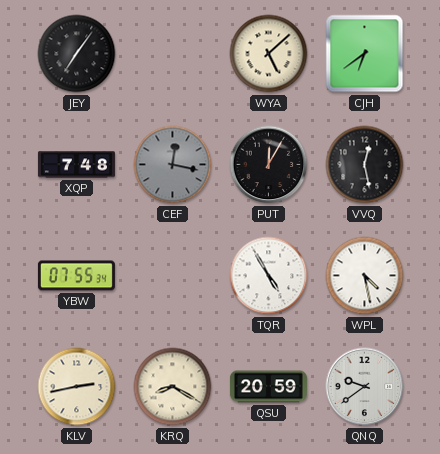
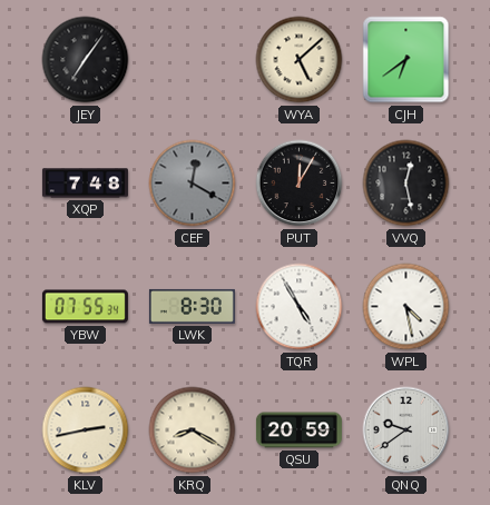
CEF: 12:17 -> 12:20 (193, 184)
LWK: none -> 8:30 (192, 306)
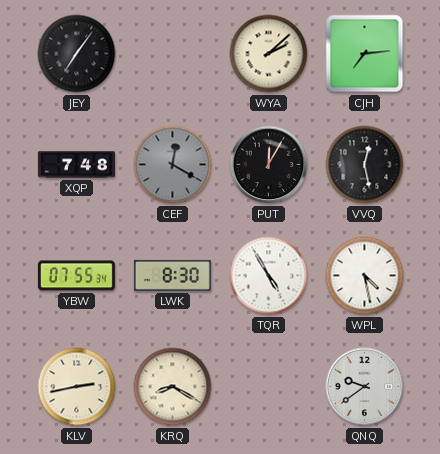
WYA: 5:08 -> 2:08 (269, 54)
CJH: 6:39 -> 7:14 (365, 54)
QSU: 20:59 -> none (298, 430)
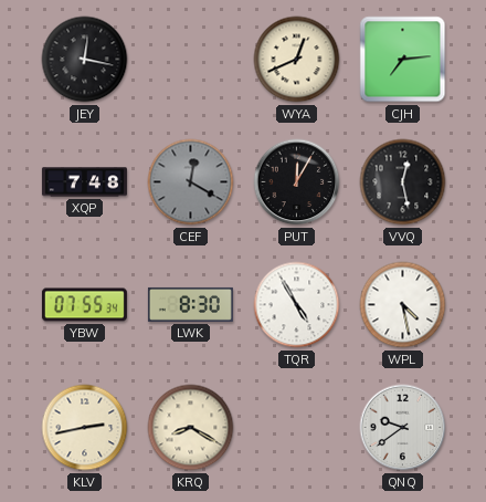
JEY: 7:06 -> 12:17 (85, 60)
WYA: 2:08 -> 12:41 (297, 60)
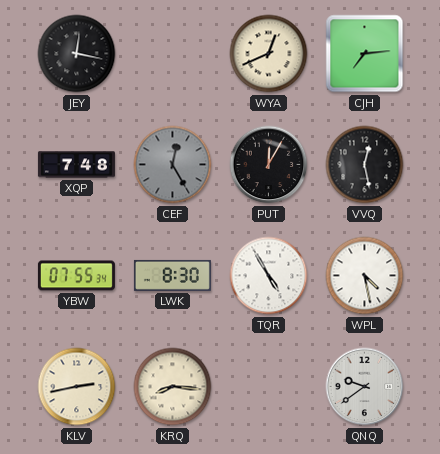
CEF: 12:20 -> 12:25 (173, 165)
KRQ: 8:20 -> 8:16 (173, 387)
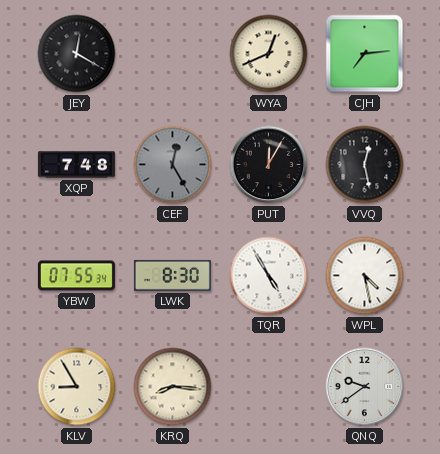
JEY: 12:17 -> 12:20 (77, 54)
KLV: 2:43 -> 8:55 (77, 387)
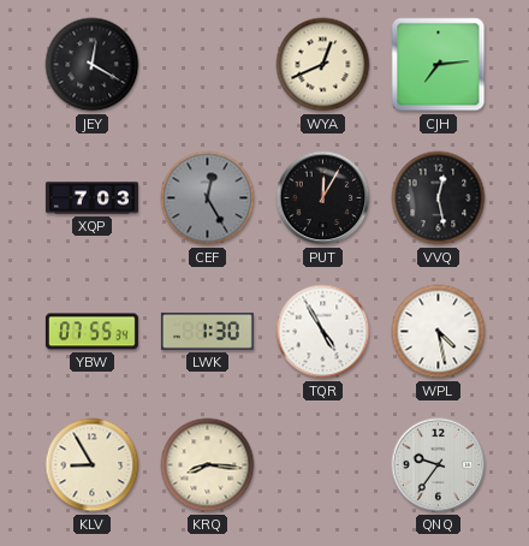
XQP: 7:48 -> 7:03 (91, 198)
LWK: 8:30 -> 1:30 (207, 331)
QNQ: 9:39 -> 9:36 (439, 465)
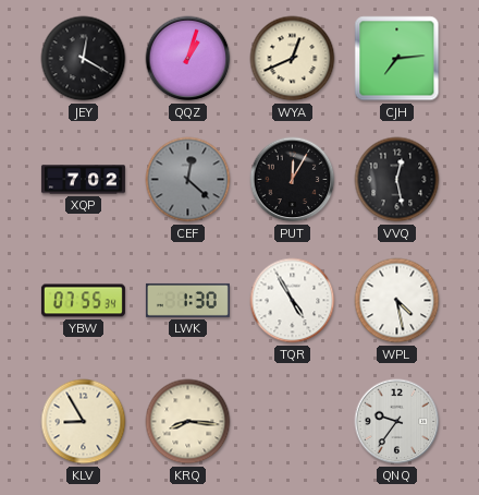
QQZ: none -> 1:03 (188, 59)
XQP: 7:03 -> 7:02 (83, 180)
CEF: 12:25 -> 12:22 (188, 180)
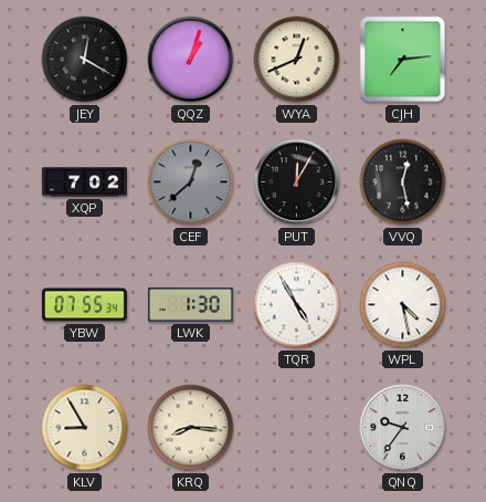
CEF: 12:22 -> 12:38 (191, 182)
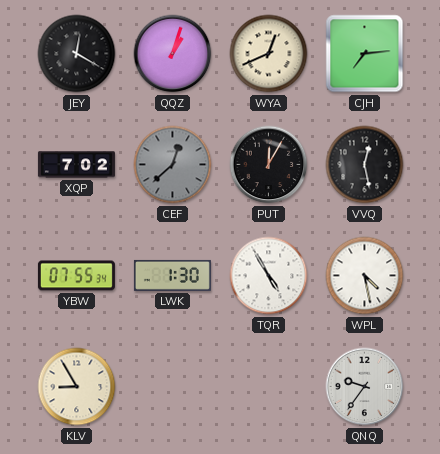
KRQ: 8:16 -> none (191, 428)
